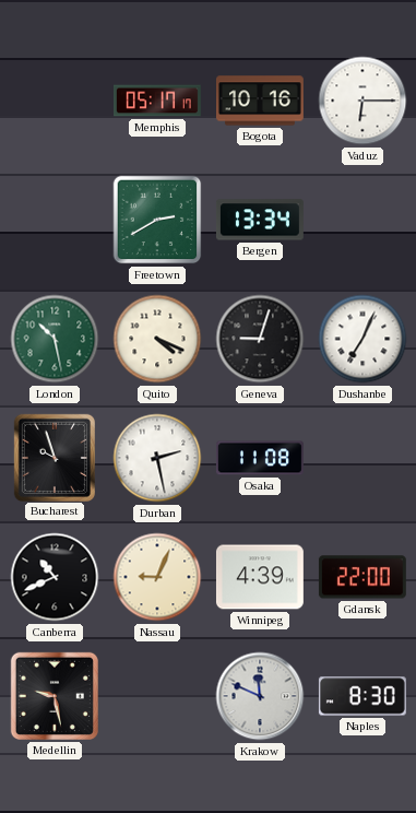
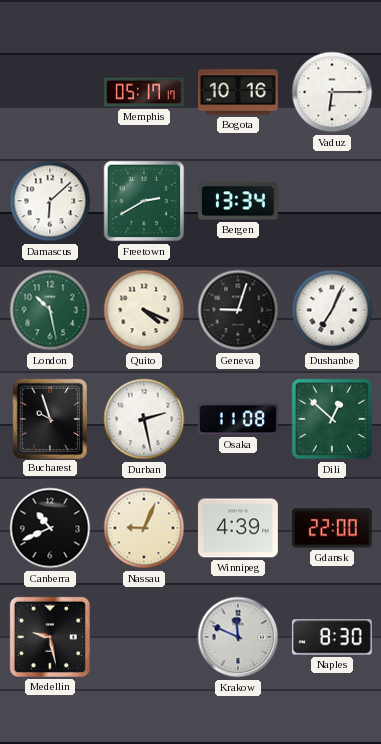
Damascus: none -> 6:08 (50, 201)
Dili: none -> 12:52 (332, 419)
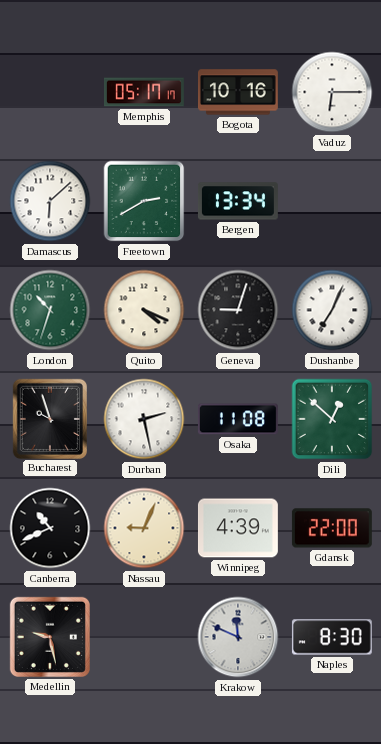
London: 10:28 -> 10:33 (50, 310)
